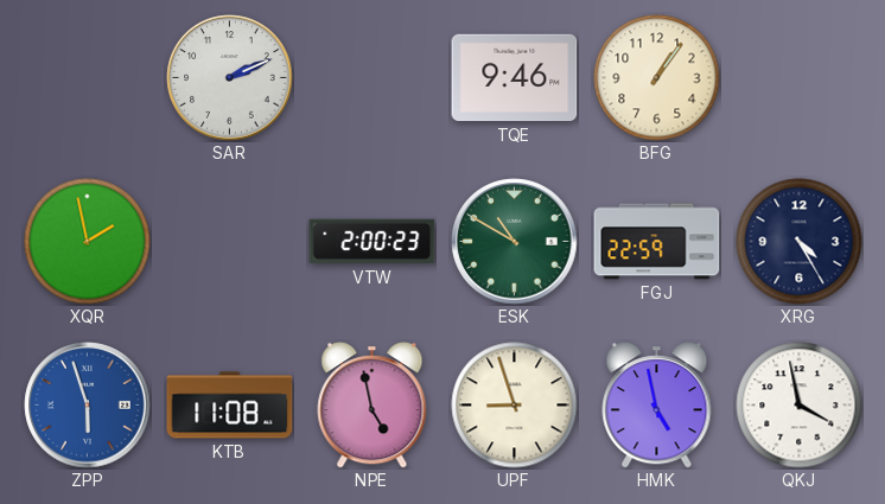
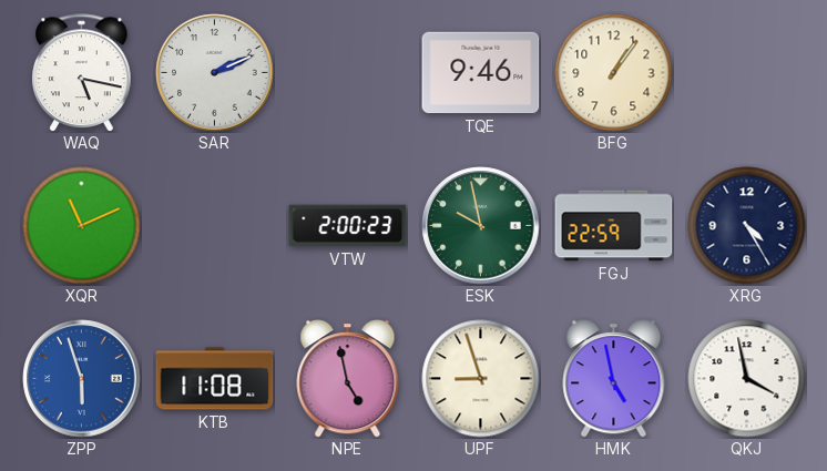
WAQ: none -> 5:17 (82, 73)
XQR: 1:58 -> 11:11 (82, 226)
ESK: 10:50 -> 9:58 (481, 226)
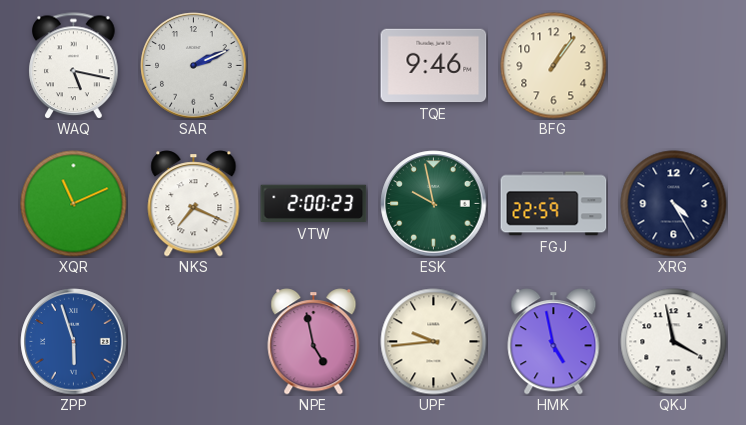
NKS: none -> 7:19 (194, 204)
KTB: 11:08 -> none (215, 379)
UPF: 8:57 -> 9:44 (434, 342)
